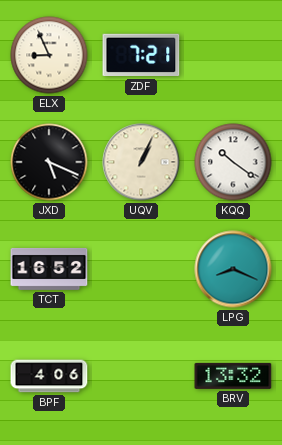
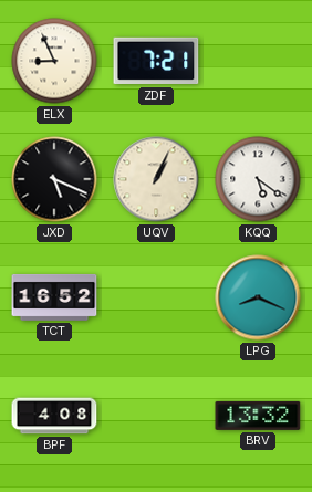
KQQ: 10:21 -> 5:21 (258, 179)
BPF: 4:06 -> 4:08 (54, 416)
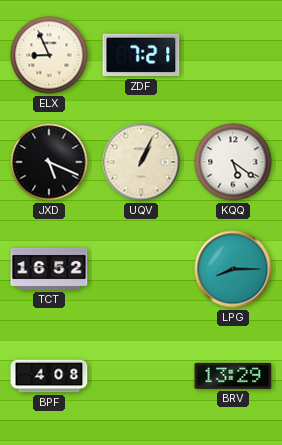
LPG: 8:19 -> 8:15 (233, 269)
BRV: 13:32 -> 13:29 (233, 376)
